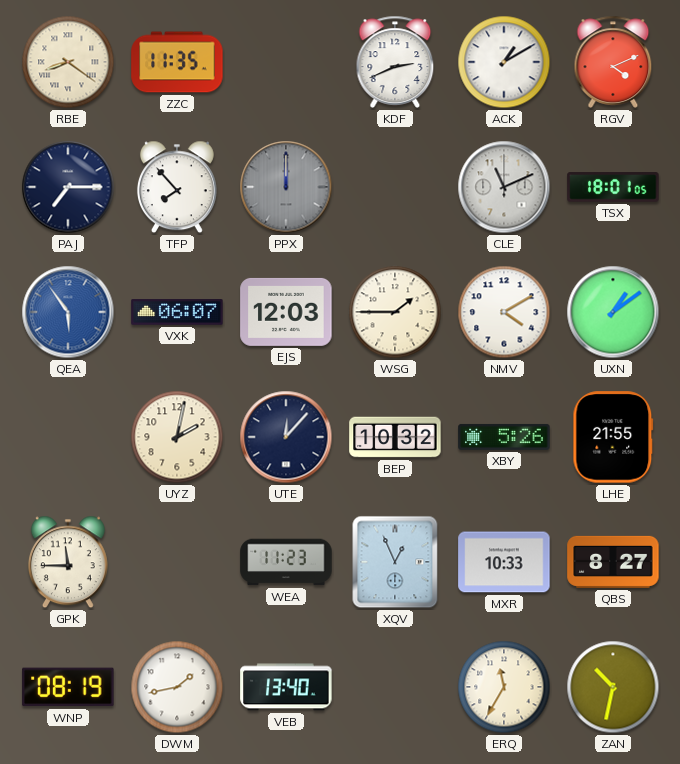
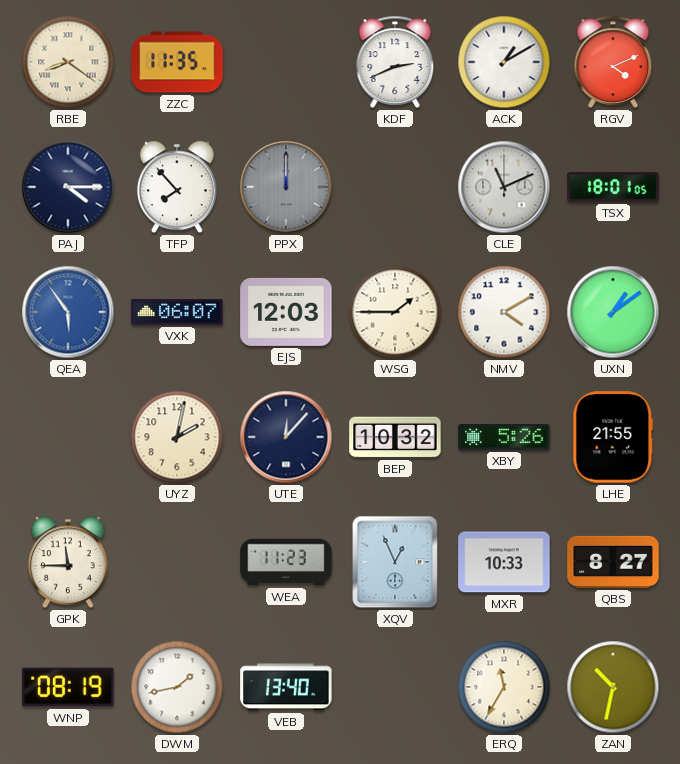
PAJ: 7:15 -> 4:15 (68, 187)
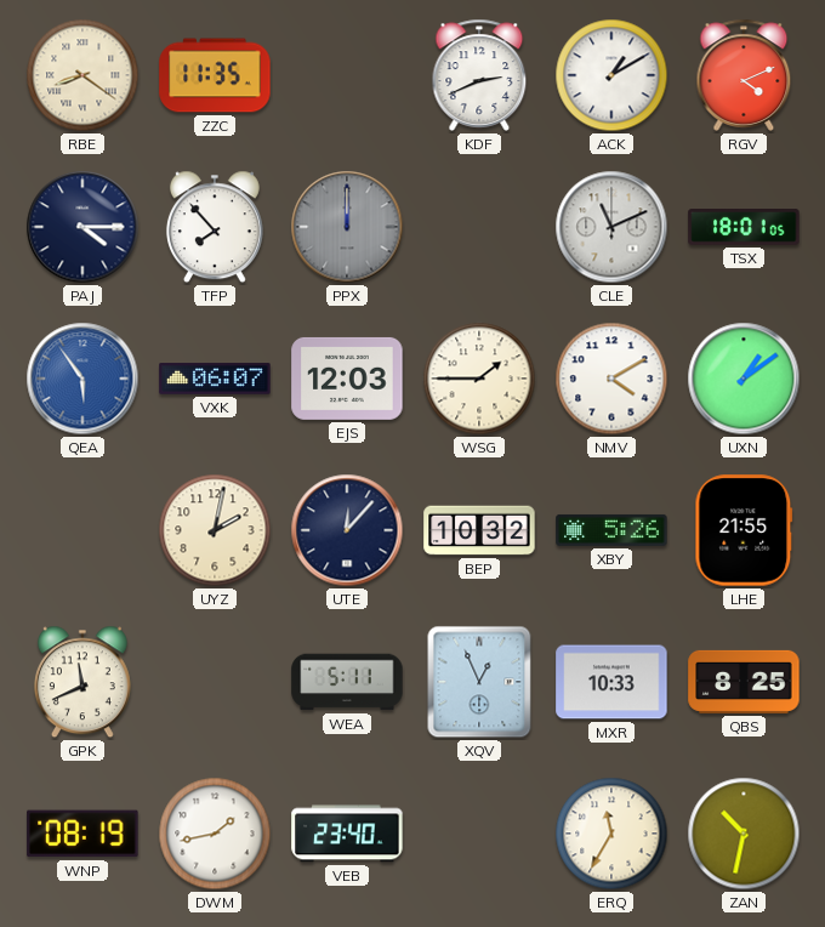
GPK: 11:45 -> 11:41 (82, 682)
WEA: 11:23 -> 5:11 (347, 682)
QBS: 8:27 -> 8:25 (744, 682)
VEB: 13:40 -> 23:40 (347, 834)
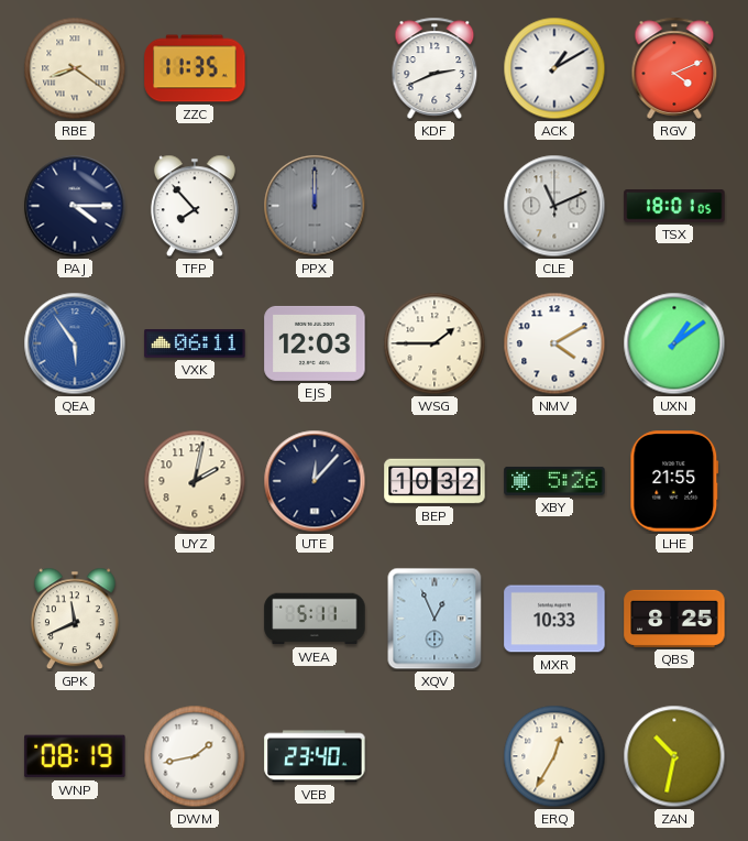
VXK: 06:07 -> 06:11 (195, 343)
ERQ: 11:35 -> 12:35 (554, 756)
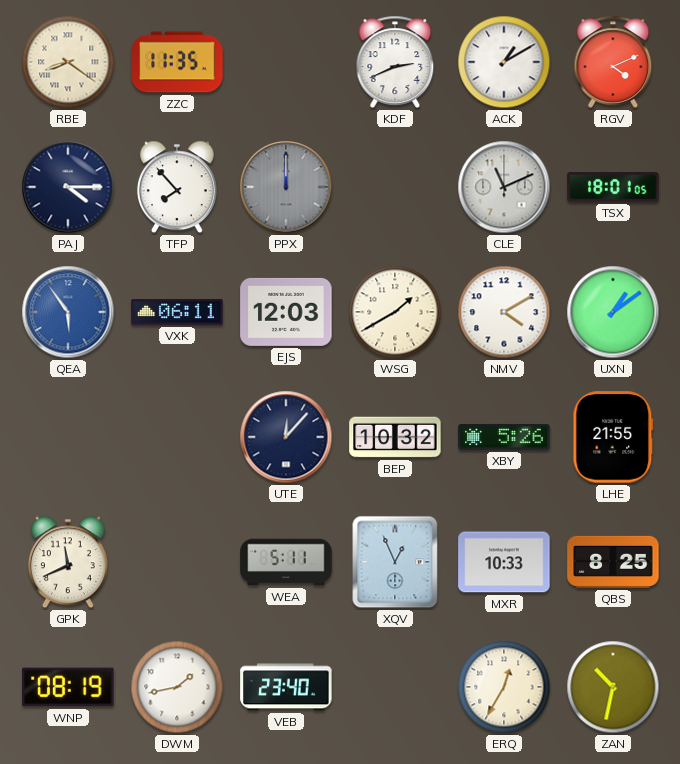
WSG: 1:45 -> 1:40 (395, 312)
UYZ: 2:02 -> none (195, 481)
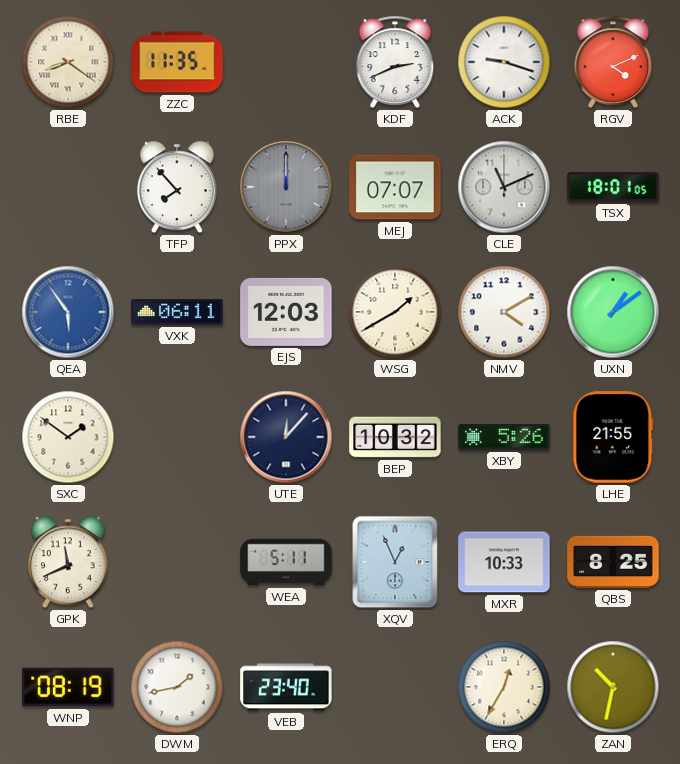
ACK: 1:10 -> 9:18 (504, 62)
PAJ: 4:15 -> none (68, 187)
MEJ: none -> 07:07 (395, 187)
SXC: none -> 1:51 (68, 437)
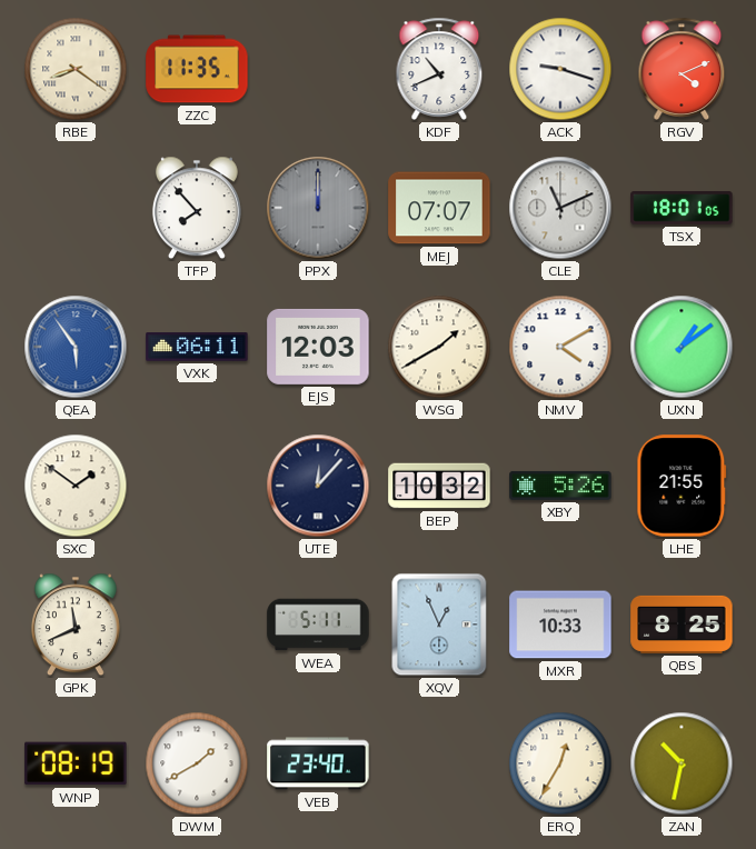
KDF: 2:41 -> 10:41 (439, 69)
DWM: 1:43 -> 1:40 (197, 763)
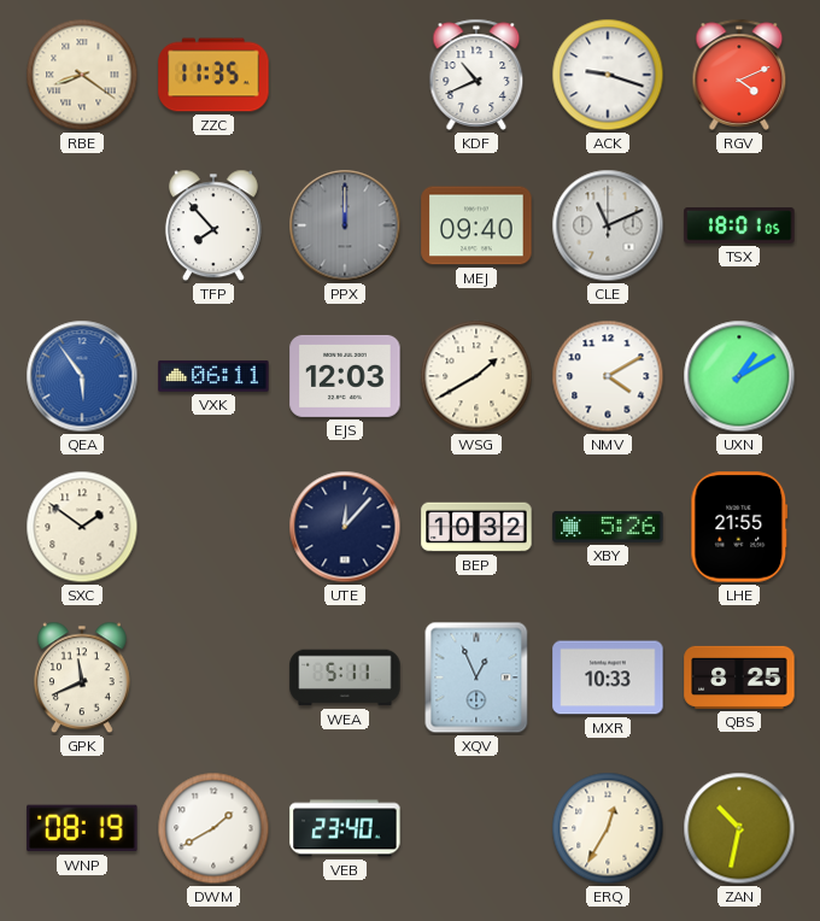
MEJ: 07:07 -> 09:40 (476, 225)
UXN: 1:09 -> 1:10 (739, 376)
